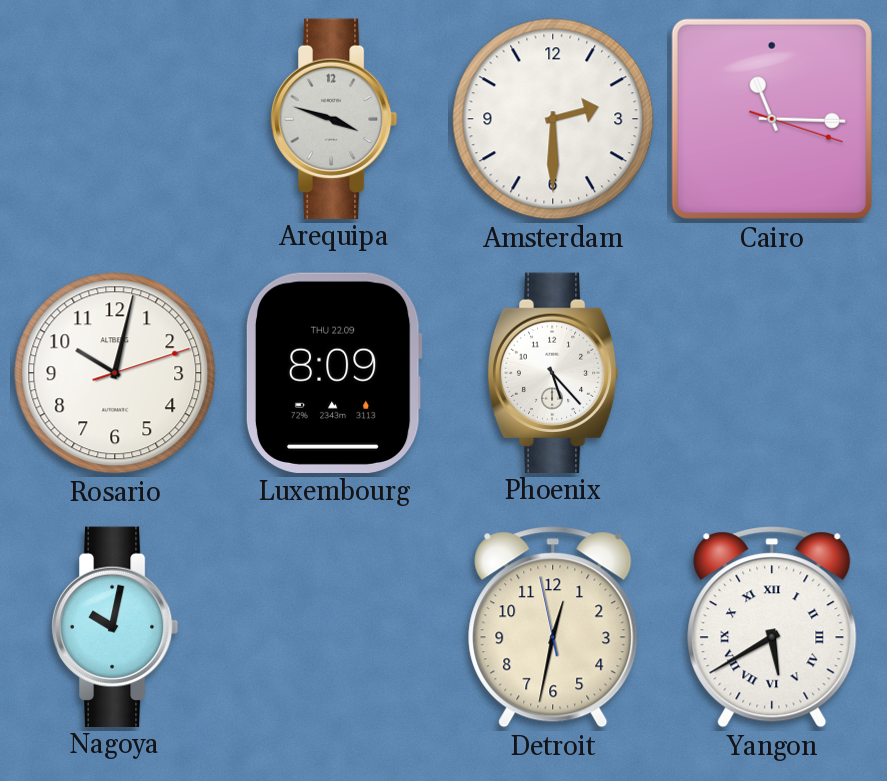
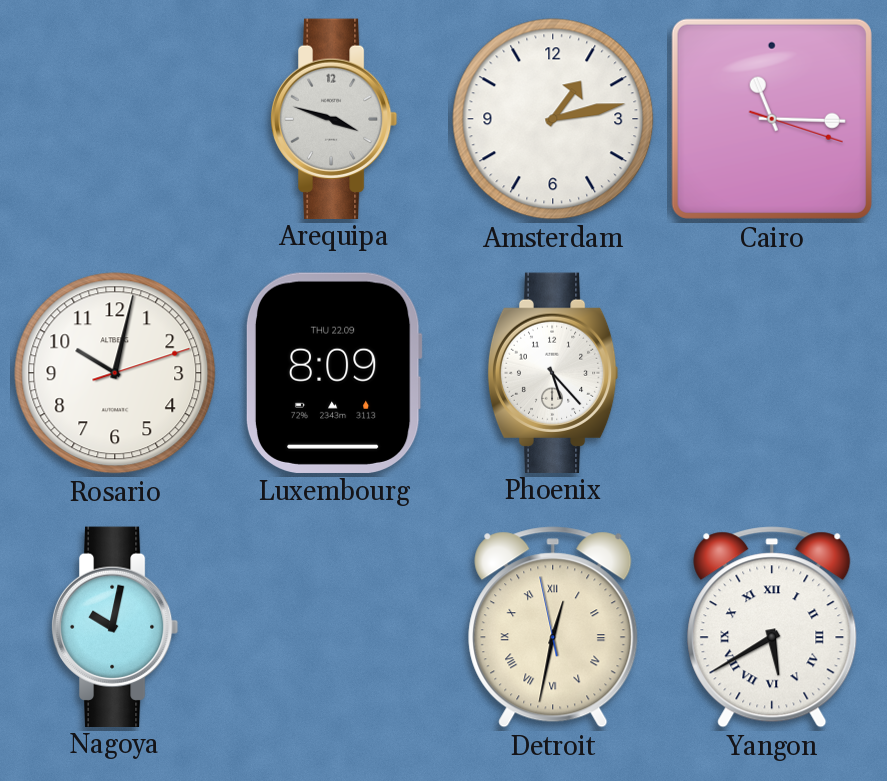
Amsterdam: 2:30 -> 1:13 (553, 119)
Detroit numerals: Arabic -> Roman (553, 627)
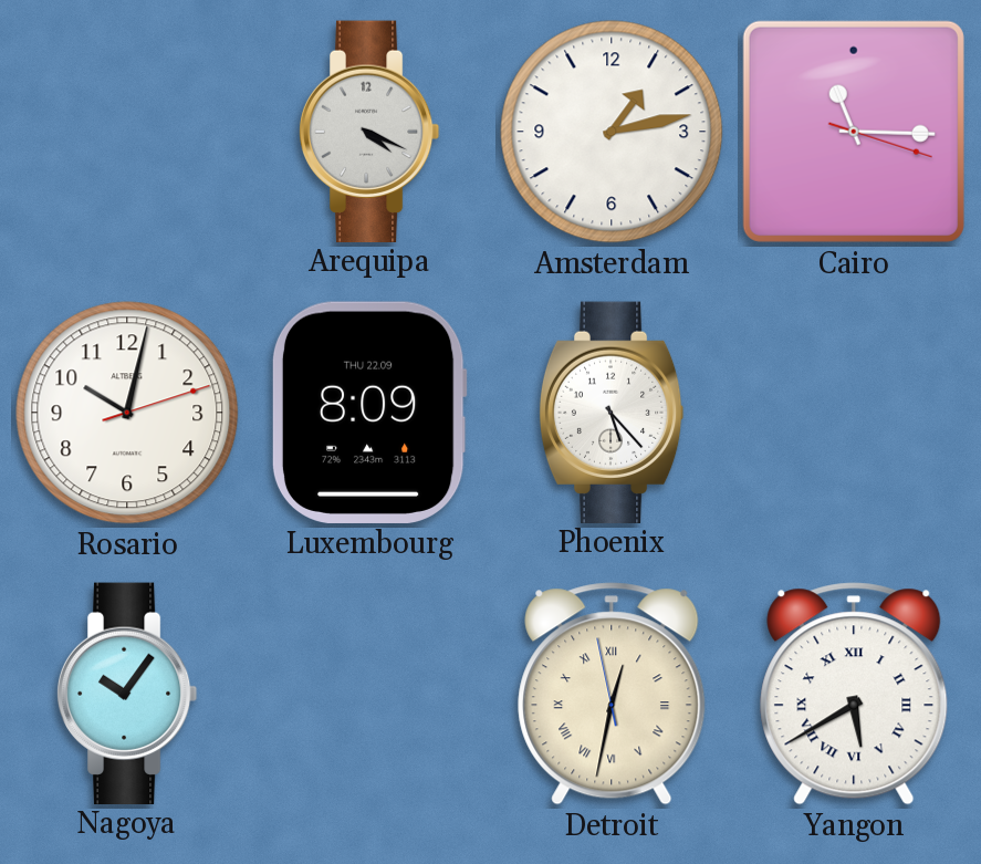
Arequipa: 3:48 -> 4:19 (369, 131)
Nagoya: 10:02 -> 10:06 (127, 693)
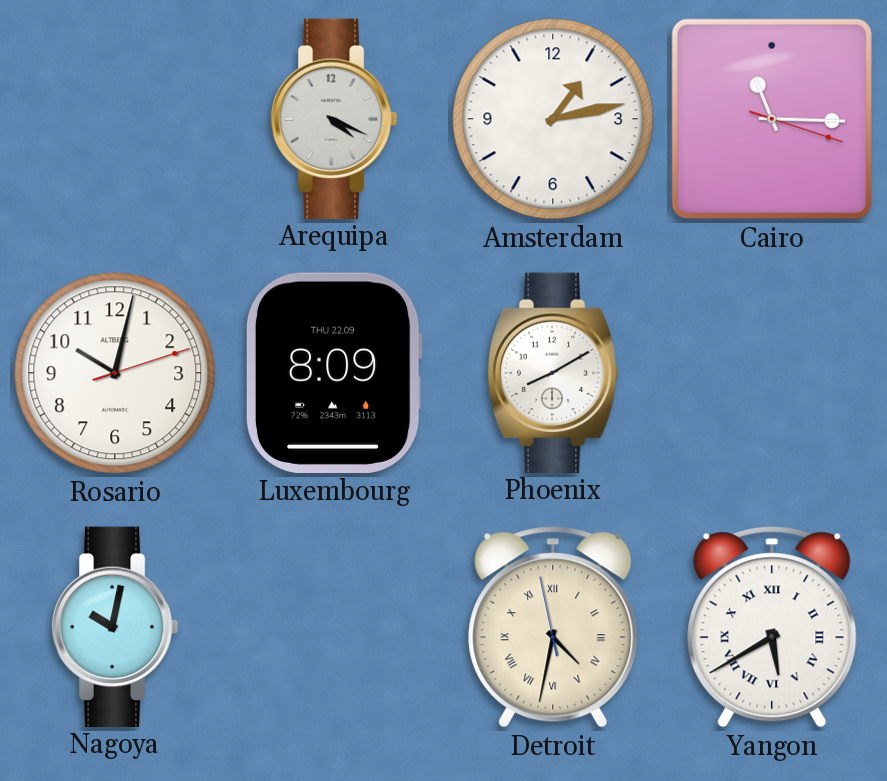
Phoenix: 5:23 -> 8:10 (553, 372)
Nagoya: 10:06 -> 10:02 (115, 626)
Detroit: 12:31 -> 4:31 (553, 627)
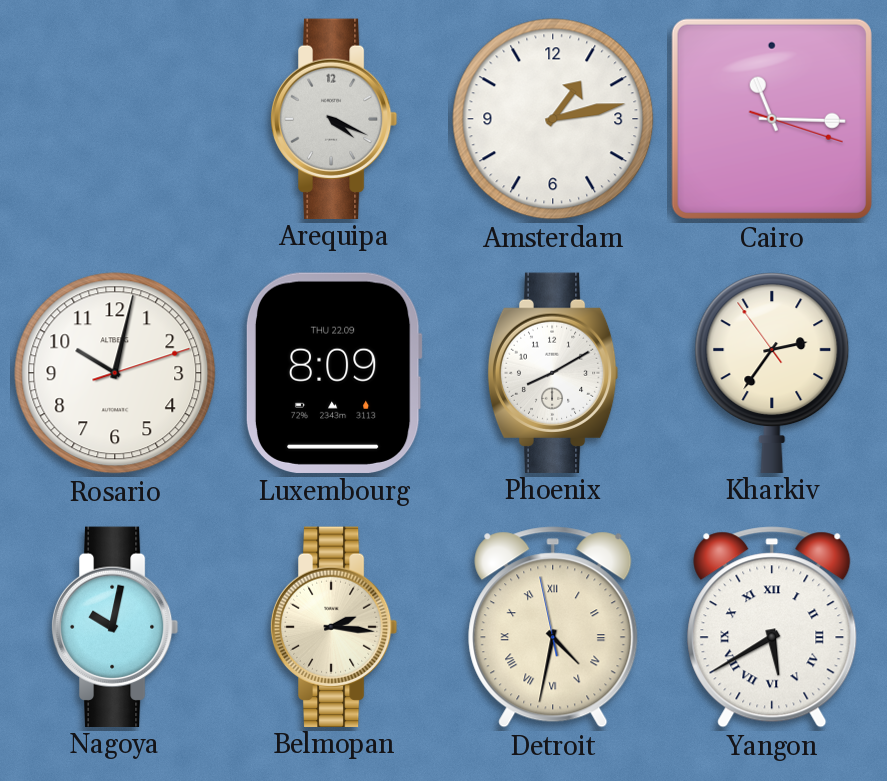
Kharkiv: none -> 2:35 (772, 372)
Belmopan: none -> 2:16 (334, 626)
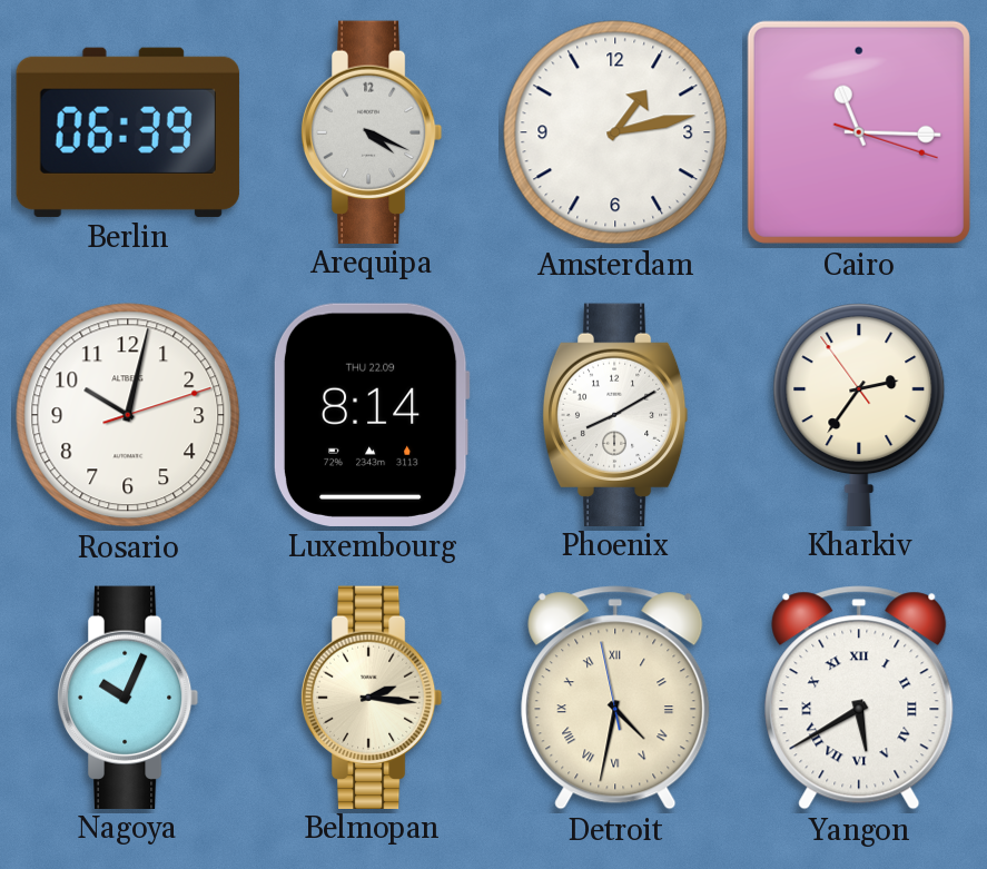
Berlin: none -> 06:39 (128, 132)
Luxembourg: 8:09 -> 8:14 (372, 415)
Nagoya: 10:02 -> 10:04 (128, 697)
